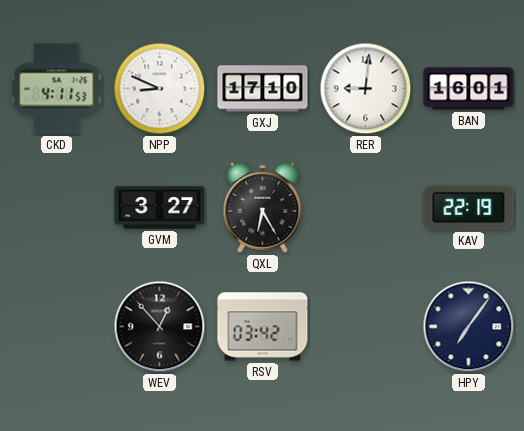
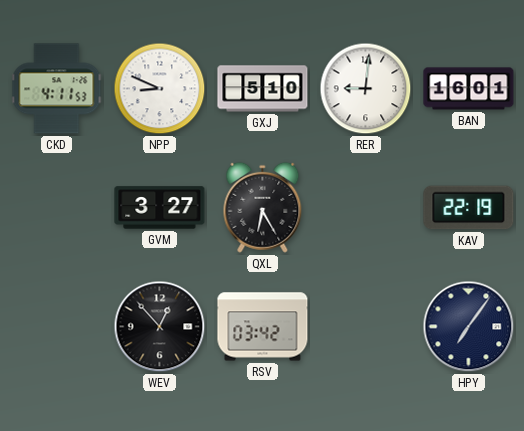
GXJ: 17:10 -> 5:10 (263, 89)
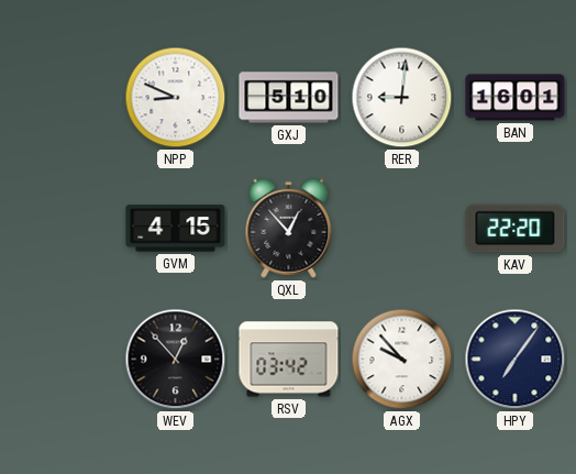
CKD: 4:11 -> none (57, 89)
GVM: 3:27 -> 4:15 (176, 229)
QXL: 6:25 -> 12:53 (289, 228)
KAV: 22:19 -> 22:20 (516, 229)
AGX: none -> 9:53 (402, 360)
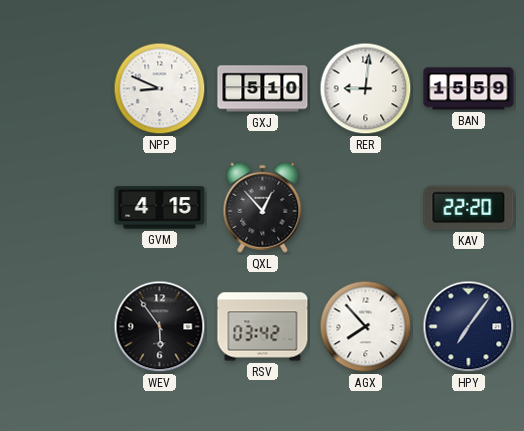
BAN: 16:01 -> 15:59 (469, 89)
WEV: 12:53 -> 5:54 (160, 327)
AGX: 9:53 -> 7:53 (366, 327)
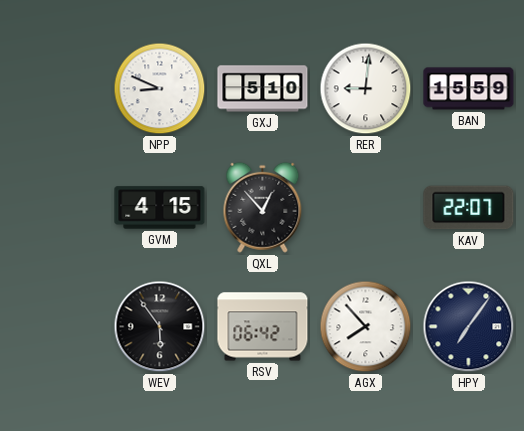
KAV: 22:20 -> 22:07 (469, 208)
RSV: 03:42 -> 06:42 (263, 327)
